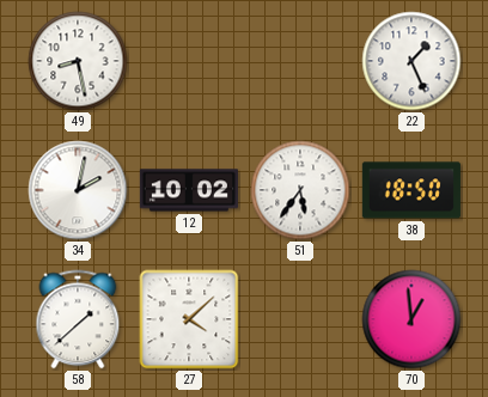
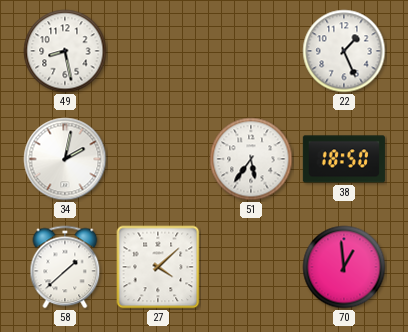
12: 10:02 -> none (189, 190)
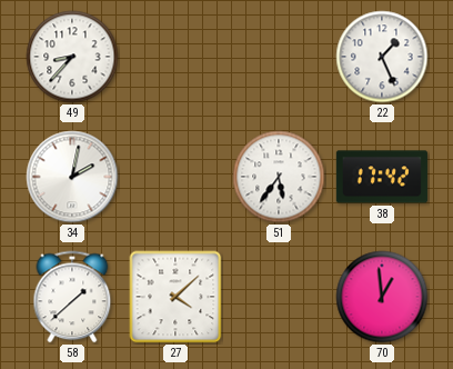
49: 8:28 -> 8:37 (72, 57)
38: 18:50 -> 17:42 (382, 177)
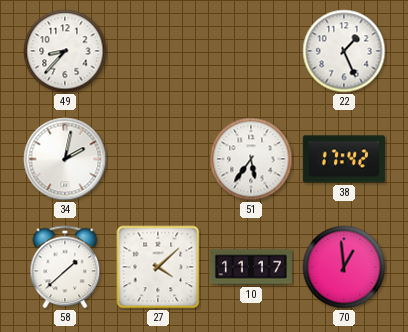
10: none -> 11:17 (250, 267)
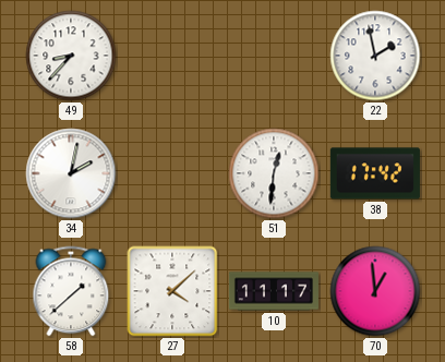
22: 1:26 -> 1:58 (375, 56)
51: 5:36 -> 12:31 (274, 173)
